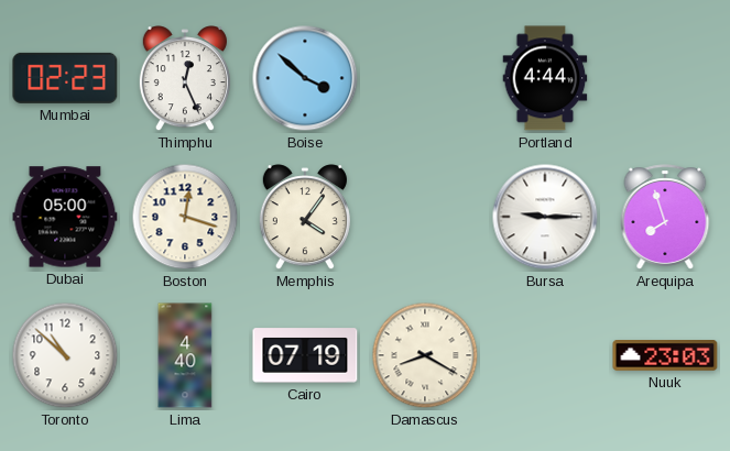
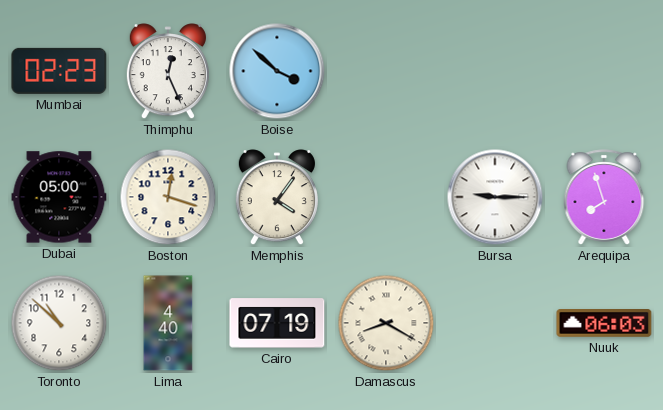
Portland: 4:44 -> none (545, 78)
Nuuk: 23:03 -> 06:03 (604, 323)
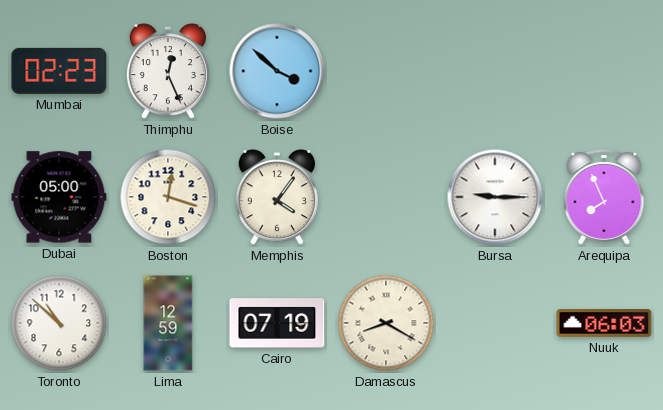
Arequipa: 7:57 -> 7:56 (604, 197)
Lima: 4:40 -> 12:59 (168, 323)
